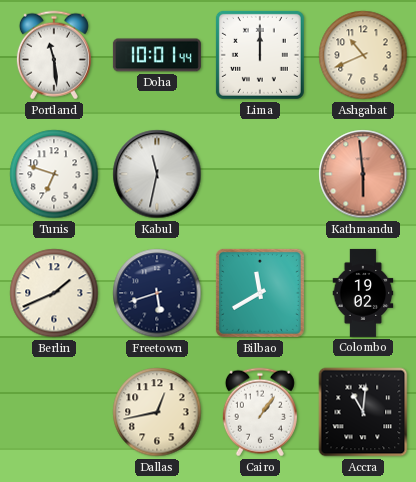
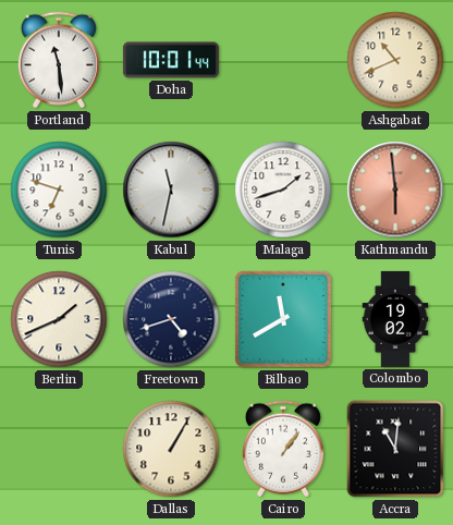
Lima: 12:00 -> none (260, 55)
Malaga: none -> 1:42 (283, 190)
Freetown: 5:42 -> 4:42 (171, 319)
Dallas: 12:43 -> 1:05 (171, 449)
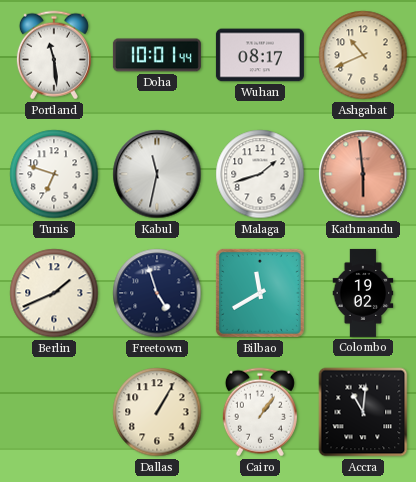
Wuhan: none -> 08:17 (260, 55)
Freetown: 4:42 -> 4:57 (157, 293)
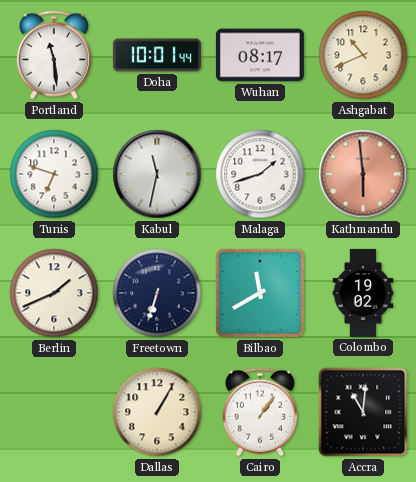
Freetown: 4:57 -> 6:33 (157, 293)
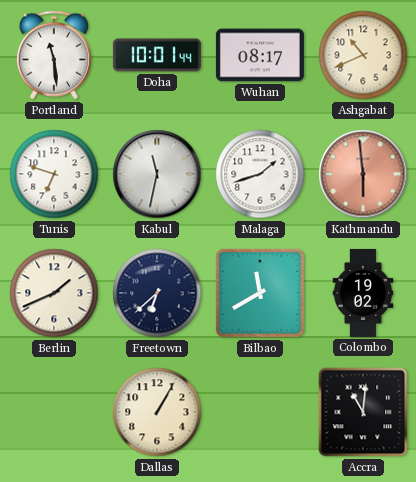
Freetown: 6:33 -> 6:38 (157, 293)
Cairo: 1:06 -> none (260, 412)
